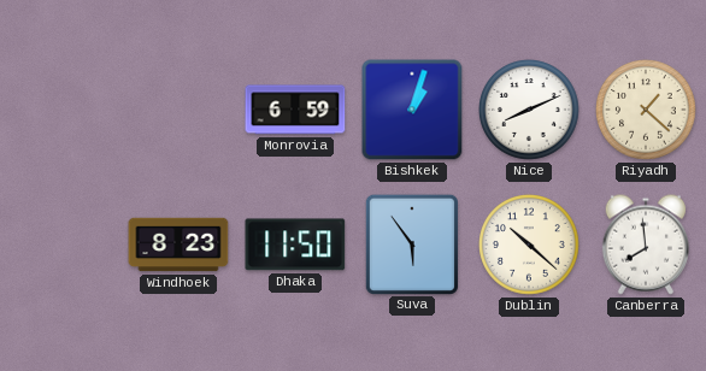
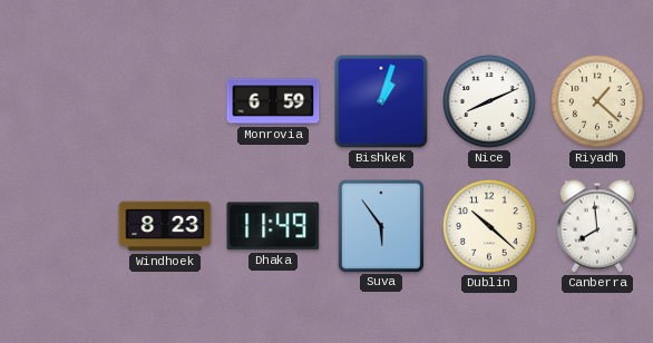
Dhaka: 11:50 -> 11:49 (273, 226)
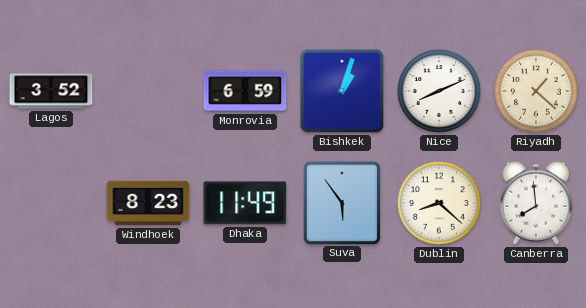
Lagos: none -> 3:52 (51, 91)
Dublin: 10:22 -> 8:22 (439, 203)
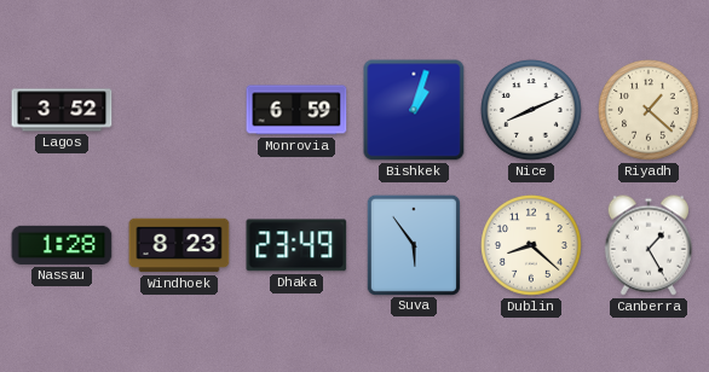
Nassau: none -> 1:28 (62, 245)
Dhaka: 11:49 -> 23:49 (296, 245)
Canberra: 7:59 -> 1:25 (649, 245)
